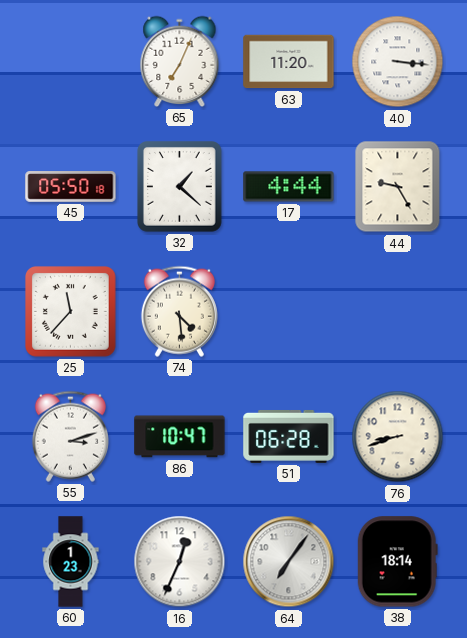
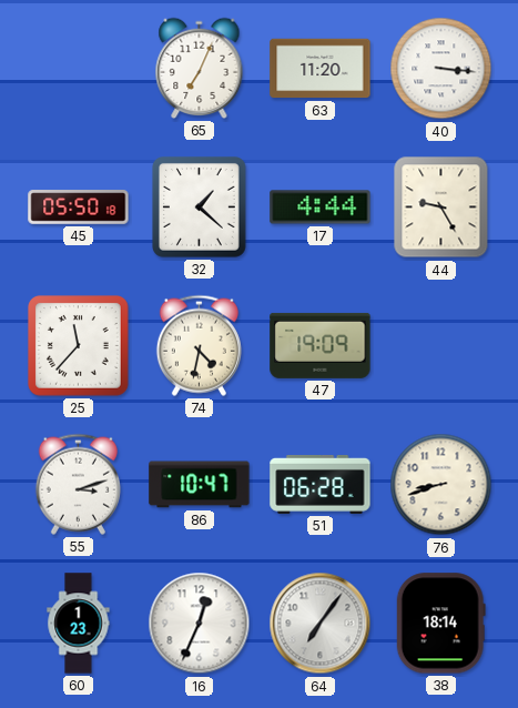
74: 4:29 -> 4:32 (199, 345)
47: none -> 19:09 (321, 345)
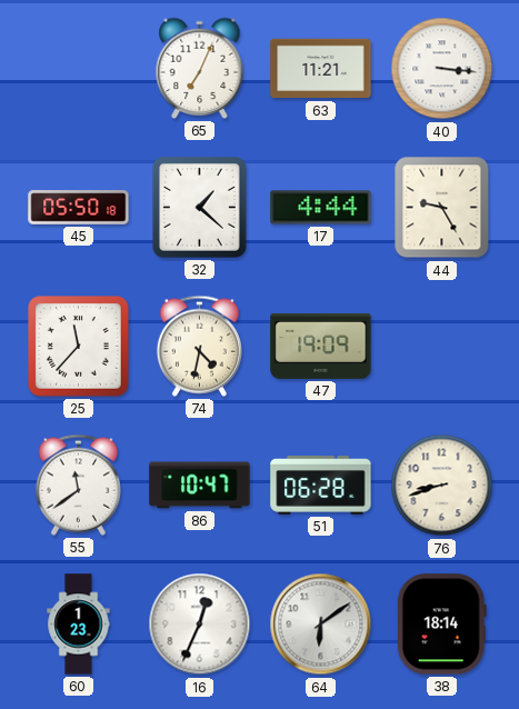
63: 11:20 -> 11:21 (321, 69)
55: 3:12 -> 11:39 (78, 485)
64: 7:06 -> 6:09 (321, 625)
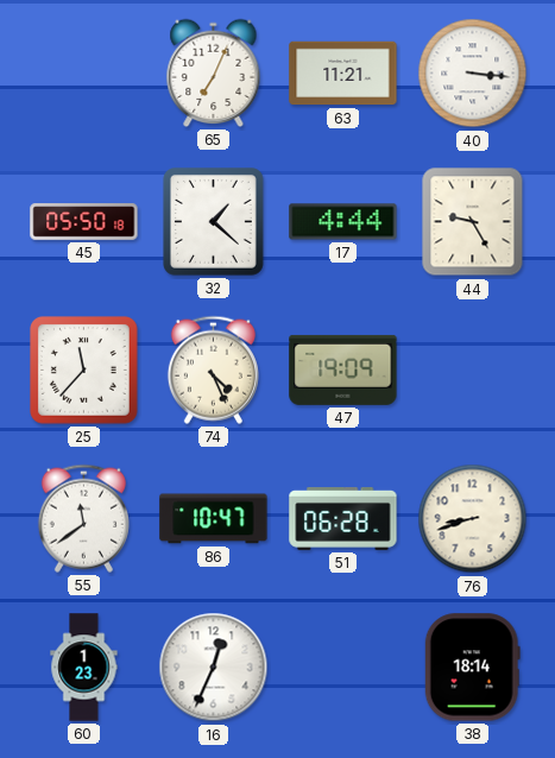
74: 4:32 -> 4:26 (213, 369)
64: 6:09 -> none (321, 625)
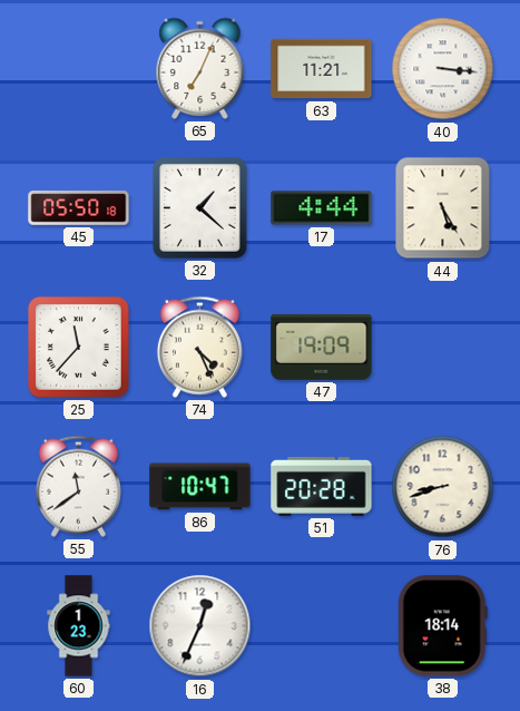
44: 9:25 -> 5:25 (443, 208)
51: 06:28 -> 20:28 (322, 486)
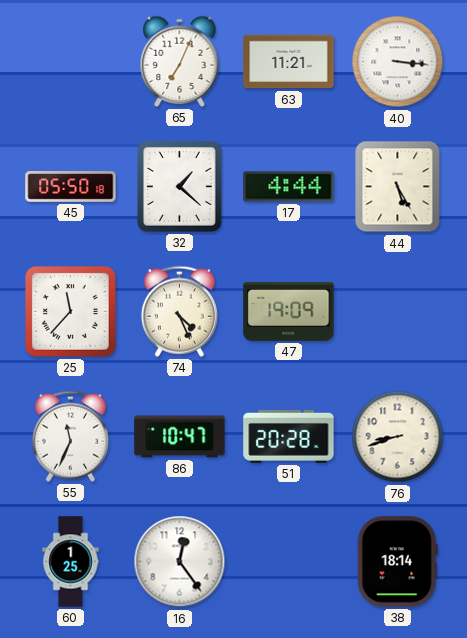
55: 11:39 -> 11:34 (70, 436)
60: 1:23 -> 1:25 (71, 562)
16: 12:34 -> 12:24 (180, 562)
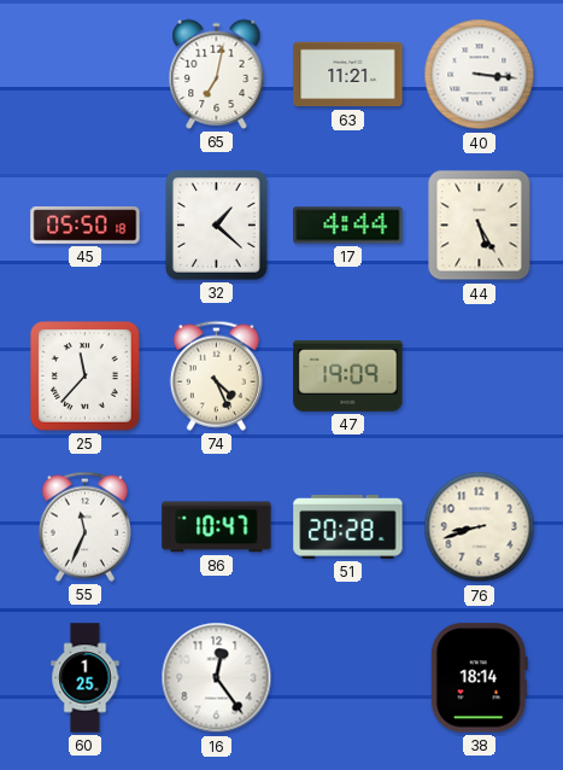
65: 7:04 -> 7:02 (217, 74)
